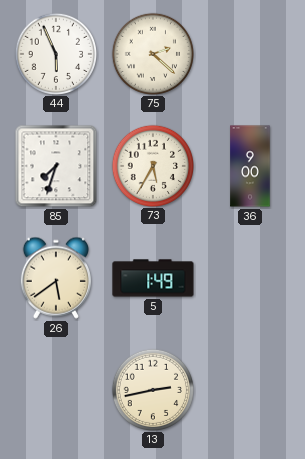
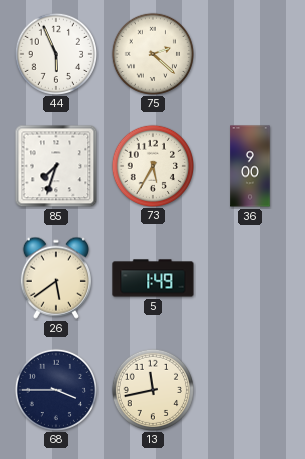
68: none -> 3:45 (55, 389)
13: 2:43 -> 11:43 (152, 389)
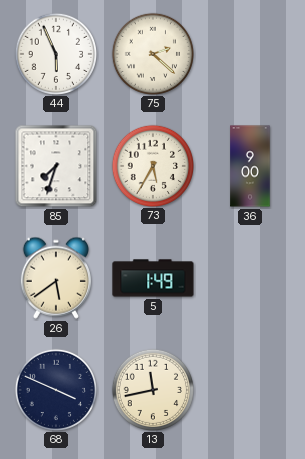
68: 3:45 -> 3:49 (55, 389)
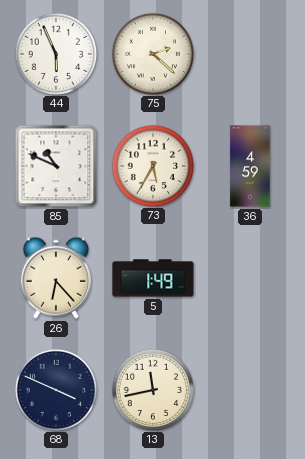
85: 7:33 -> 10:49 (56, 166)
36: 9:00 -> 4:59 (250, 166)
26: 5:39 -> 6:23 (56, 278)
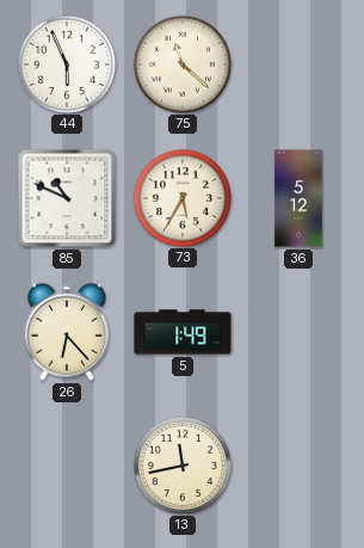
75: 2:22 -> 11:22 (181, 63)
36: 4:59 -> 5:12 (298, 198)
68: 3:49 -> none (55, 389)
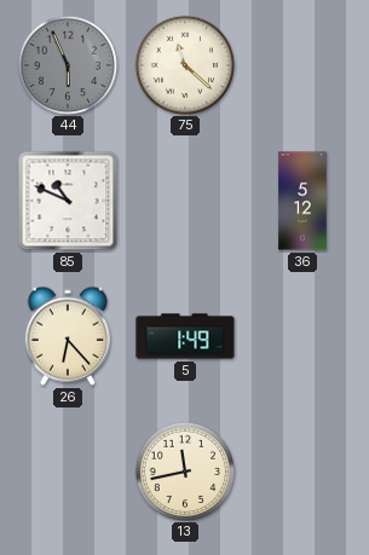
44 dial: white -> grey (67, 64)
73: 5:35 -> none (181, 197)
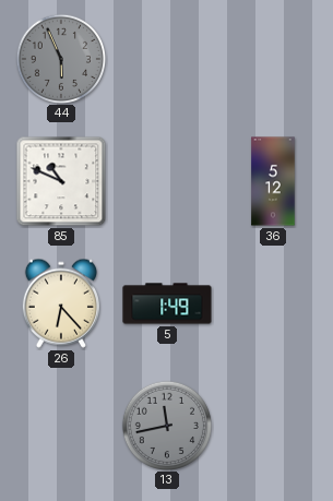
75: 11:22 -> none (184, 64)
13 dial: cream -> grey (166, 425)
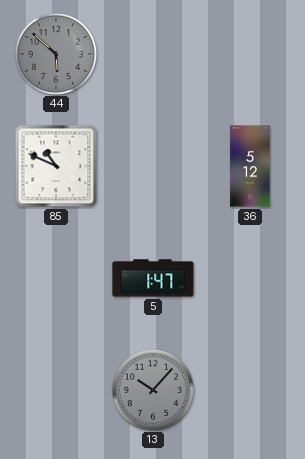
44: 5:56 -> 5:52 (55, 53)
26: 6:23 -> none (61, 303)
5: 1:49 -> 1:47 (153, 278)
13: 11:43 -> 10:07 (152, 389)
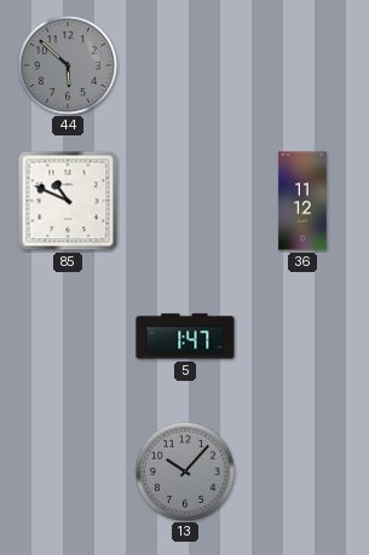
36: 5:12 -> 11:12 (302, 201)
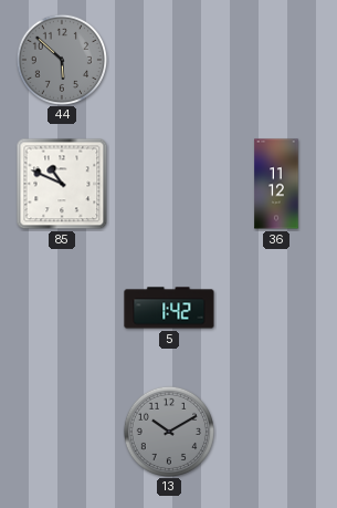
5: 1:47 -> 1:42 (169, 308)
13: 10:07 -> 10:10 (168, 431)
